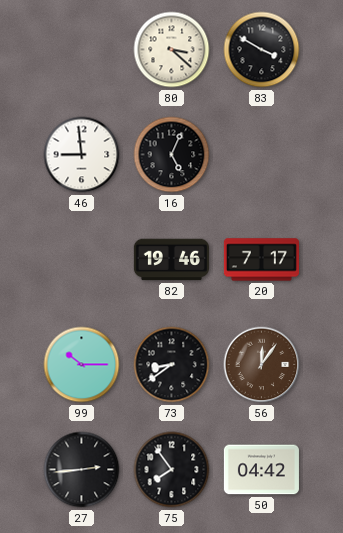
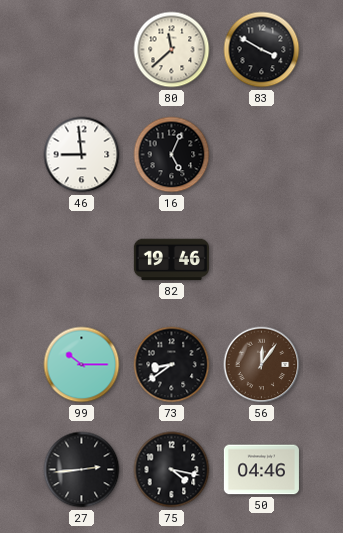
80: 3:22 -> 11:38 (172, 50)
20: 7:17 -> none (261, 260)
75: 7:54 -> 4:17 (172, 470)
50: 04:42 -> 04:46 (261, 470)
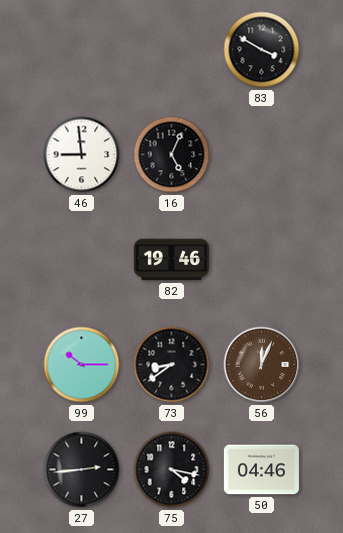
80: 11:38 -> none (172, 50)
56: 12:06 -> 12:04 (262, 365)
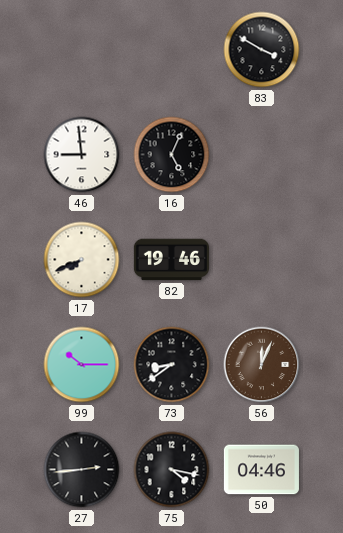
17: none -> 7:41 (82, 260)
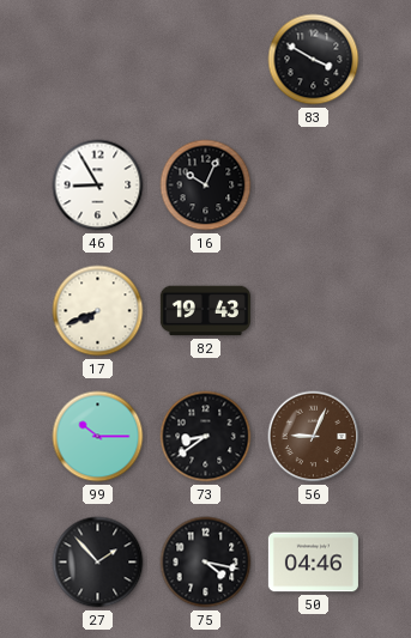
46: 8:59 -> 8:55 (98, 186)
16: 5:04 -> 10:04 (206, 186)
82: 19:46 -> 19:43 (205, 311)
56: 12:04 -> 9:04 (314, 437)
27: 2:44 -> 1:53 (98, 563)
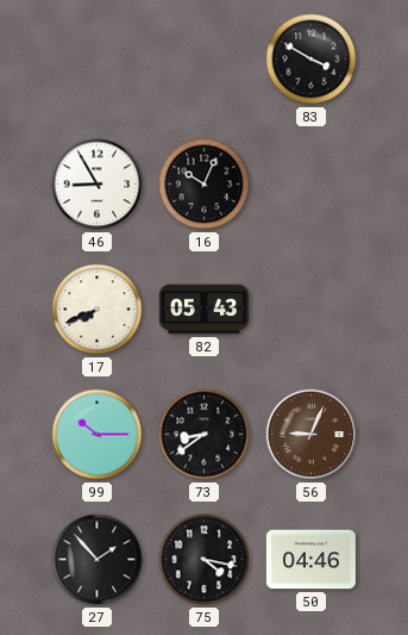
82: 19:43 -> 05:43 (203, 310)
